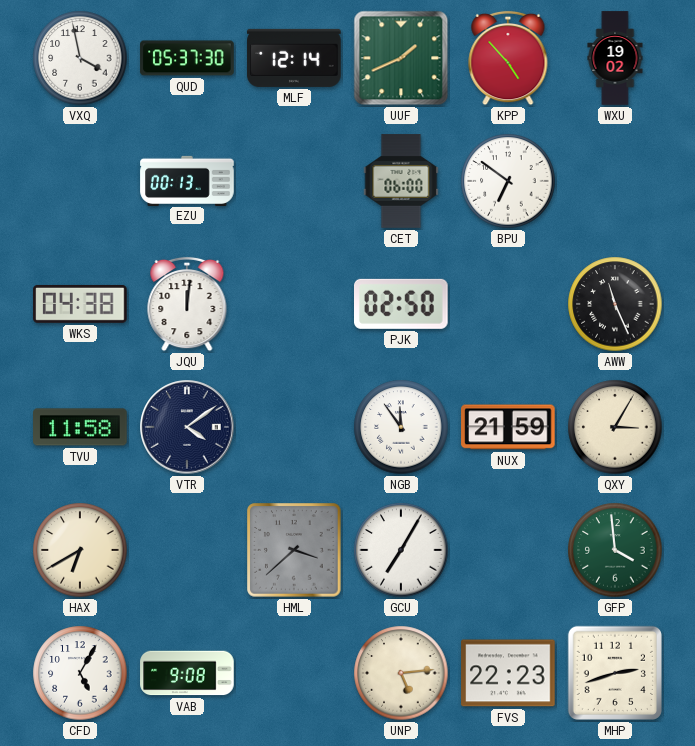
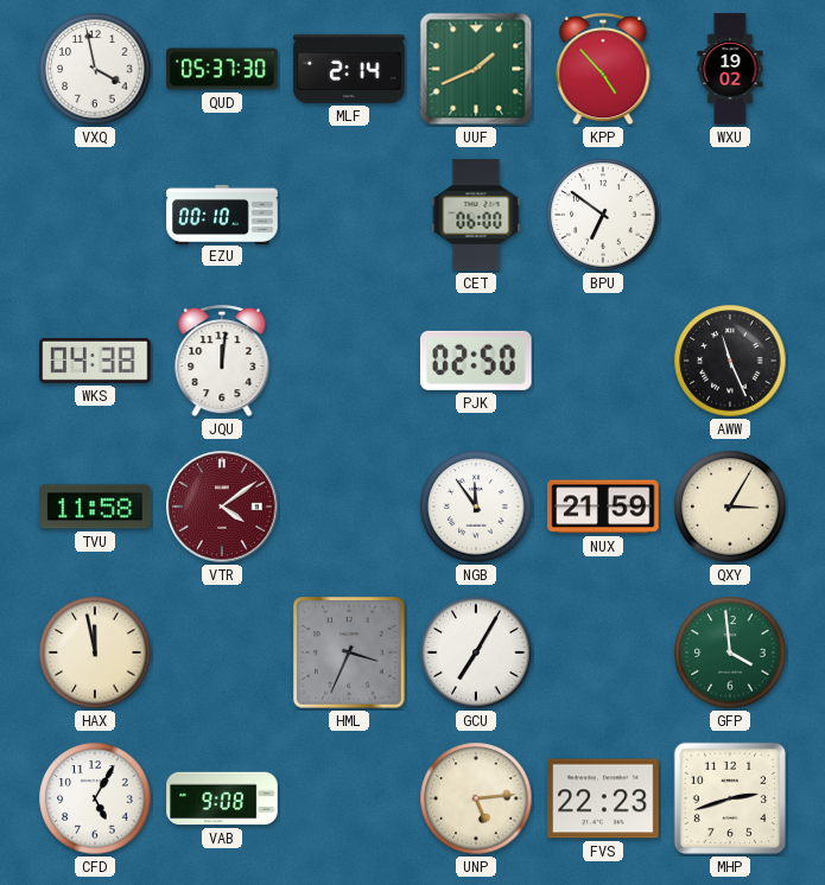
MLF: 12:14 -> 2:14 (349, 69)
EZU: 00:13 -> 00:10 (222, 214)
VTR dial: navy -> burgundy (222, 507)
HAX: 6:40 -> 11:58 (95, 652)
HML: 3:38 -> 3:34 (349, 652)
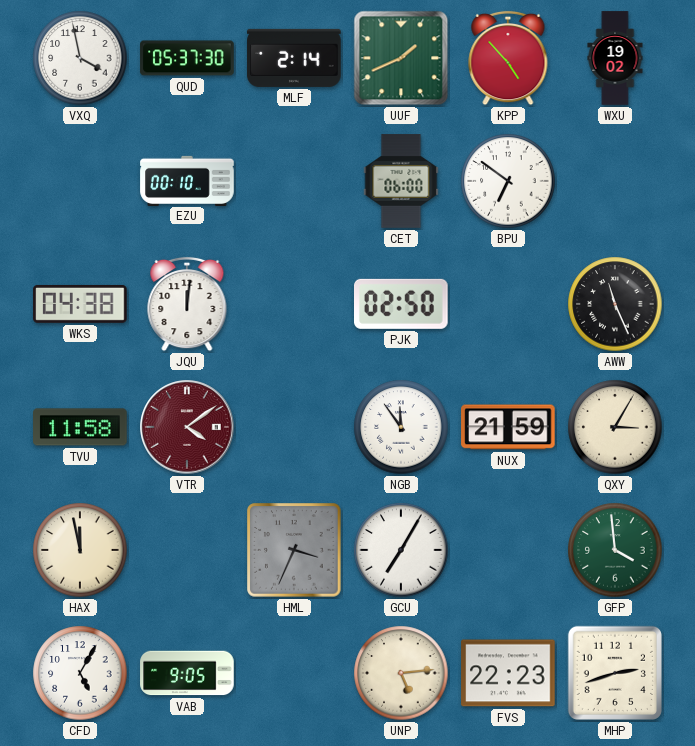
VAB: 9:08 -> 9:05 (187, 673)
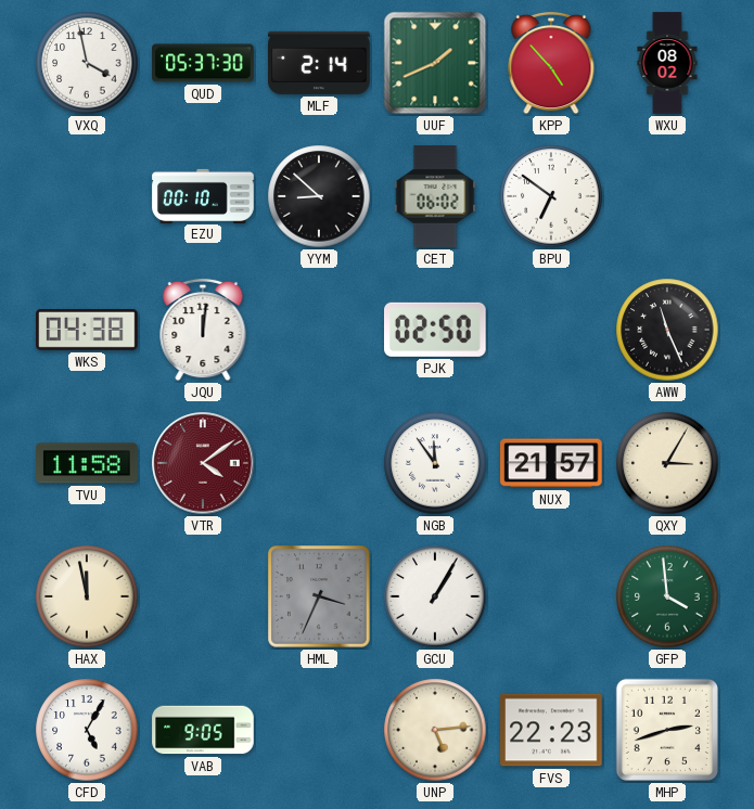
WXU: 19:02 -> 08:02 (667, 63)
YYM: none -> 8:52 (319, 196)
CET: 06:00 -> 06:02 (435, 196)
NUX: 21:59 -> 21:57 (551, 463)
GCU: 7:05 -> 1:05 (435, 596)
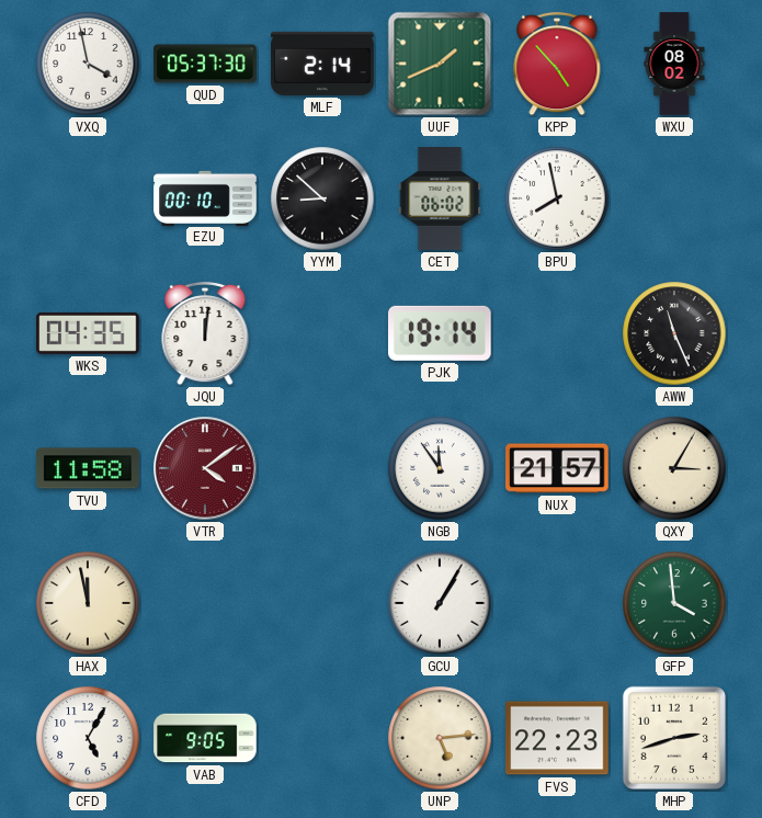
BPU: 6:51 -> 7:58 (557, 198)
WKS: 04:38 -> 04:35 (88, 333)
PJK: 02:50 -> 19:14 (441, 333)
HML: 3:34 -> none (319, 596)
